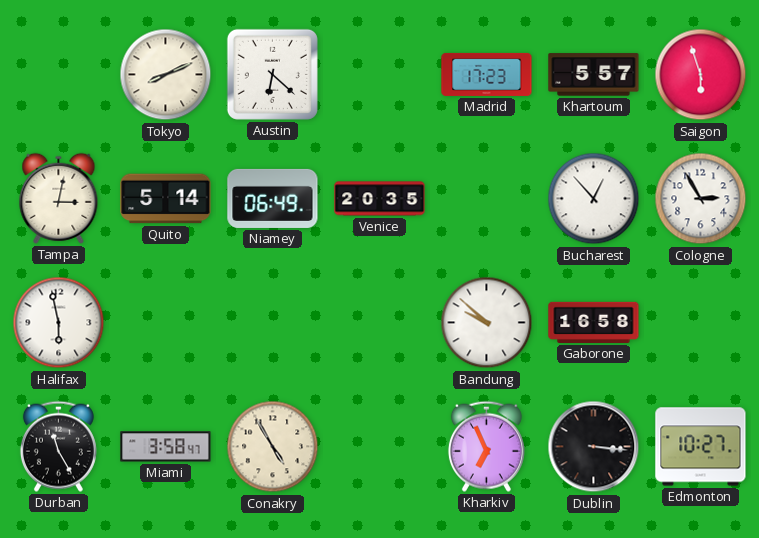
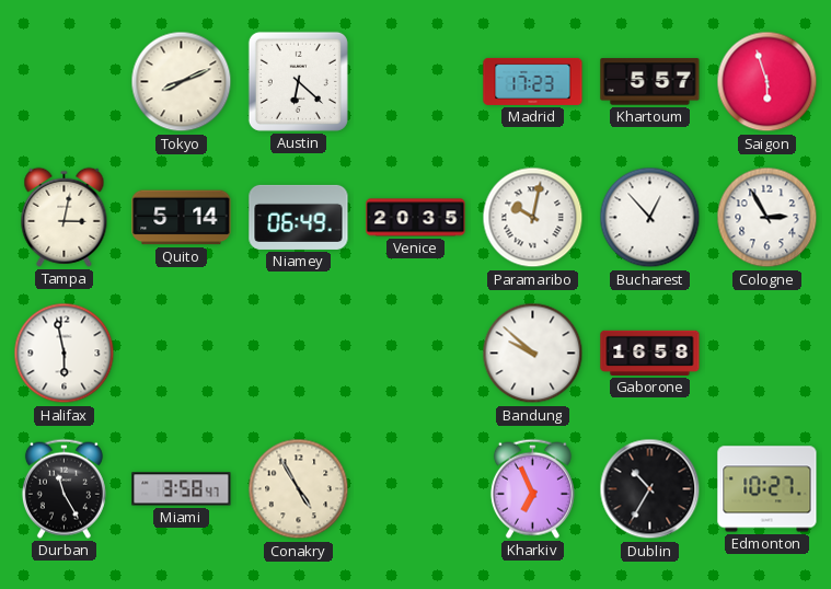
Paramaribo: none -> 10:02 (533, 218)
Dublin: 3:16 -> 10:35 (650, 489)
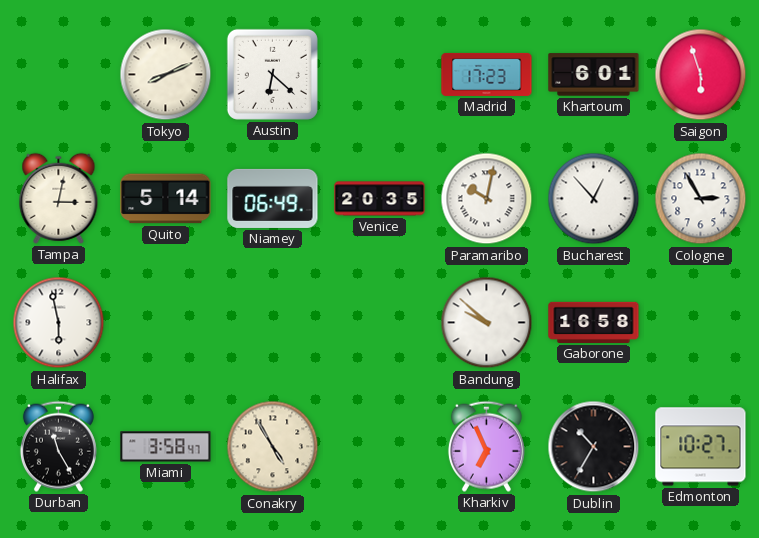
Khartoum: 5:57 -> 6:01 (594, 75)
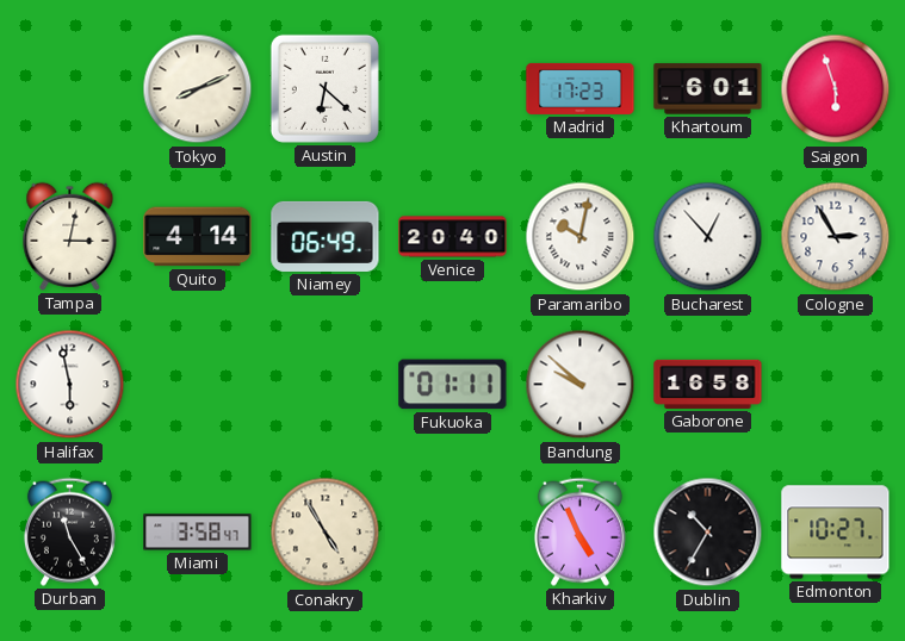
Quito: 5:14 -> 4:14 (198, 237)
Venice: 20:35 -> 20:40 (453, 237)
Fukuoka: none -> 01:11 (453, 385)
Kharkiv: 6:56 -> 4:56 (579, 531)
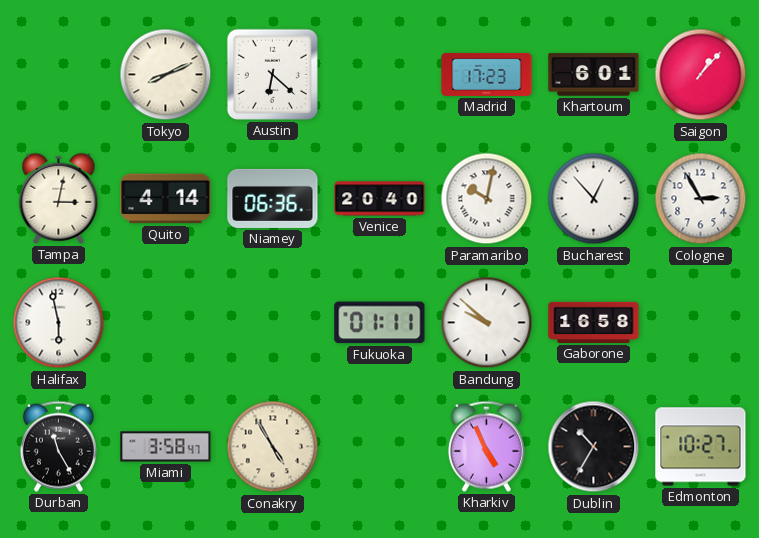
Saigon: 5:57 -> 1:07 (701, 75)
Niamey: 06:49 -> 06:36 (273, 198)
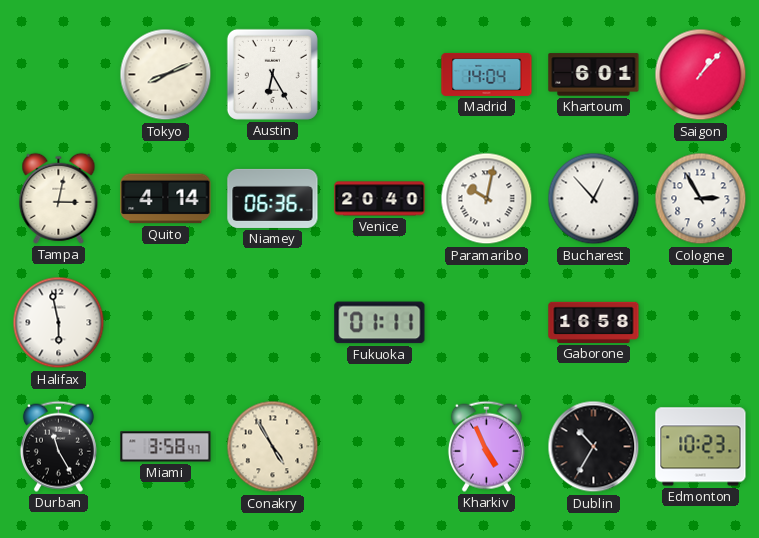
Austin: 6:22 -> 6:25 (272, 74)
Madrid: 17:23 -> 14:04 (487, 74)
Bandung: 9:52 -> none (487, 323)
Edmonton: 10:27 -> 10:23 (701, 447)
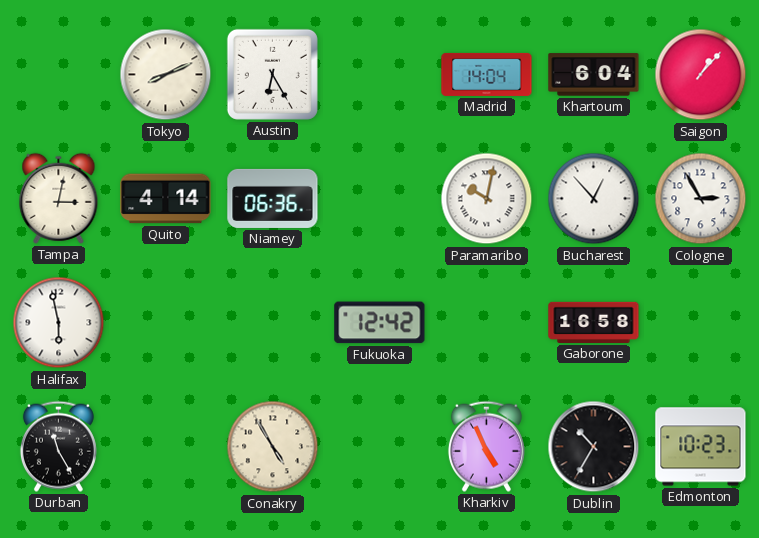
Khartoum: 6:01 -> 6:04 (594, 75)
Venice: 20:40 -> none (380, 199)
Fukuoka: 01:11 -> 12:42 (380, 323)
Miami: 3:58 -> none (166, 447)
